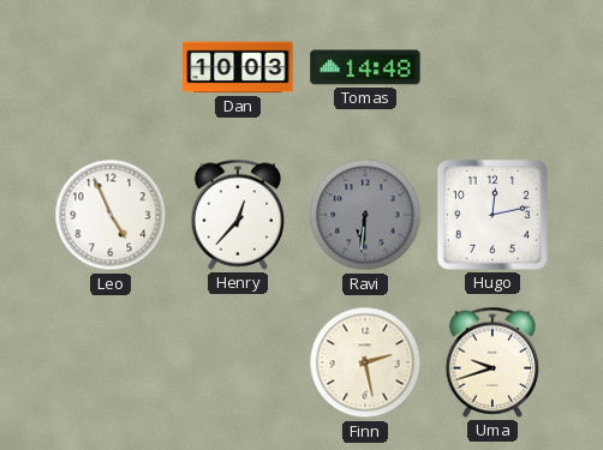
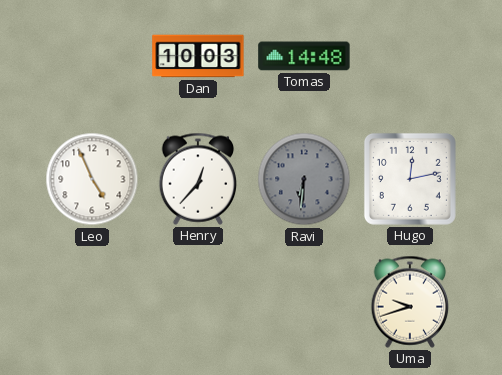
Finn: 2:28 -> none (365, 362)
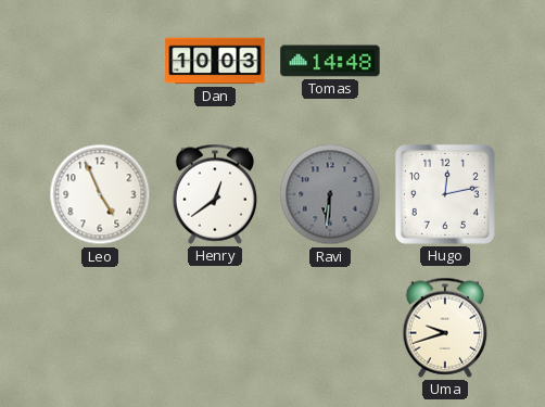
Henry: 12:37 -> 12:39 (215, 194)
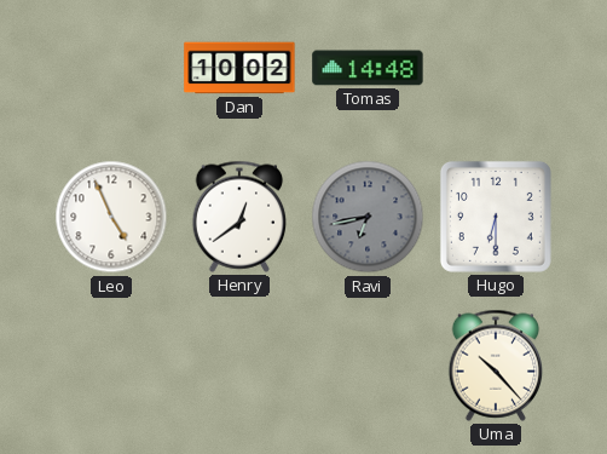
Dan: 10:03 -> 10:02 (239, 68)
Ravi: 6:31 -> 6:43 (368, 217)
Hugo: 12:13 -> 6:30 (496, 217)
Uma: 9:42 -> 10:23 (496, 366)
